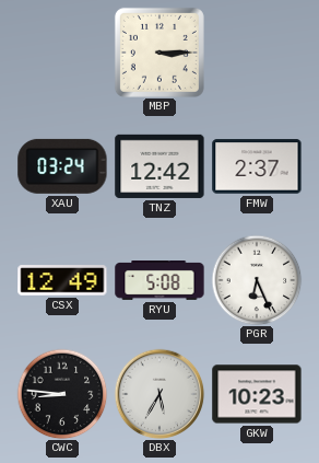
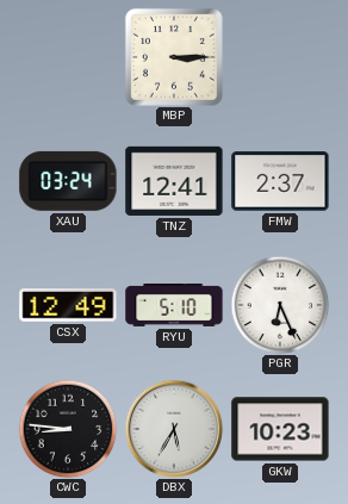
TNZ: 12:42 -> 12:41 (174, 181)
RYU: 5:08 -> 5:10 (174, 306)
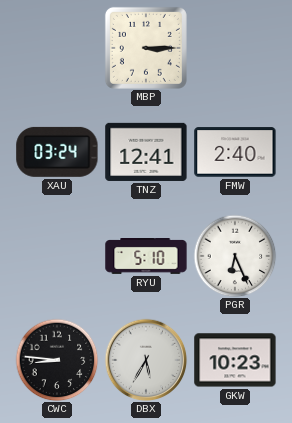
FMW: 2:37 -> 2:40 (235, 152)
CSX: 12:49 -> none (68, 305)
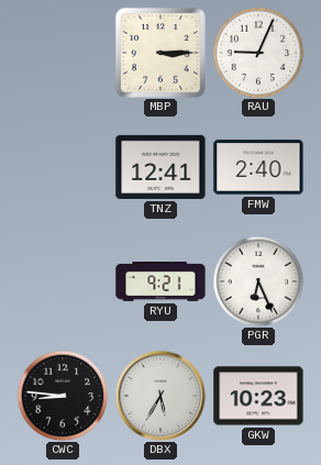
RAU: none -> 9:04 (258, 53)
XAU: 03:24 -> none (57, 152)
RYU: 5:10 -> 9:21 (160, 283)
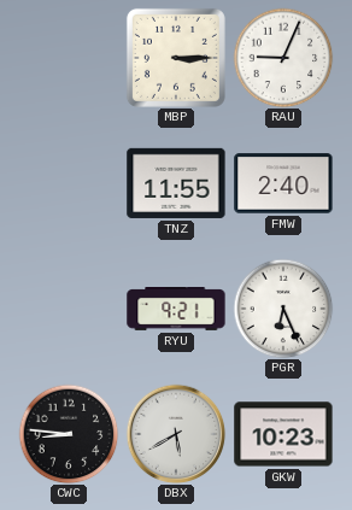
TNZ: 12:41 -> 11:55 (176, 183)
DBX: 5:35 -> 5:40 (176, 434)
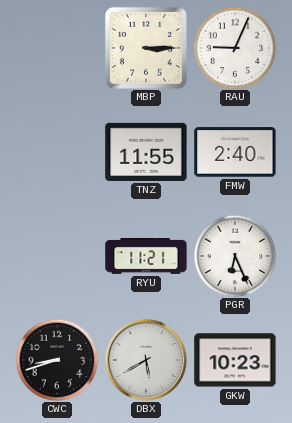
RYU: 9:21 -> 11:21 (146, 257)
CWC: 8:46 -> 8:42 (57, 360)
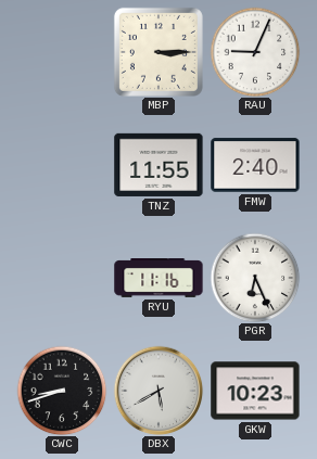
RYU: 11:21 -> 11:16 (158, 279)
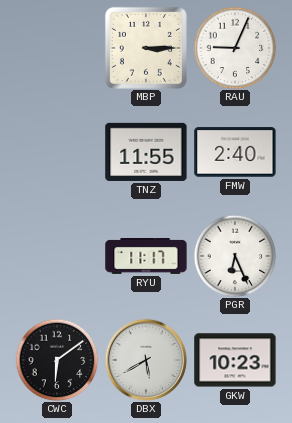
RYU: 11:16 -> 11:17 (146, 257)
CWC: 8:42 -> 6:09 (57, 360)
